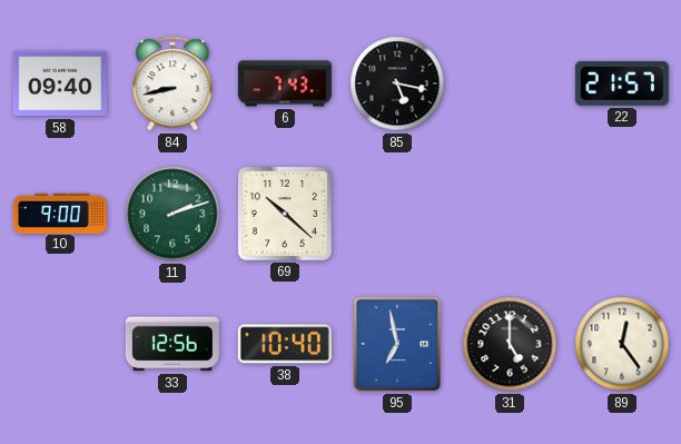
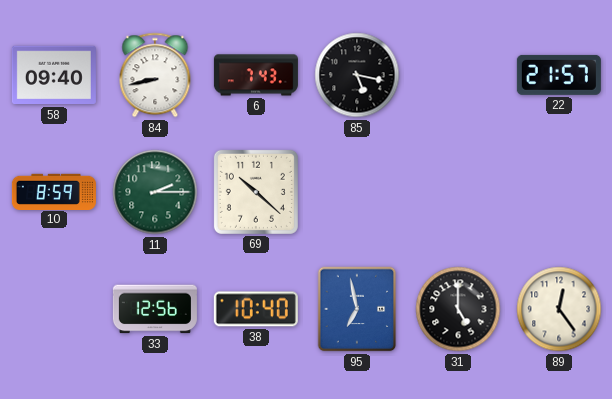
10: 9:00 -> 8:59 (54, 191)
11: 2:12 -> 2:15 (155, 192)
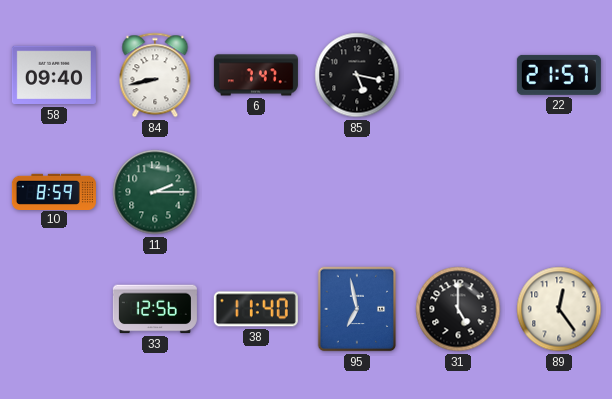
6: 7:43 -> 7:47 (256, 75)
69: 10:22 -> none (256, 192)
38: 10:40 -> 11:40 (256, 309)
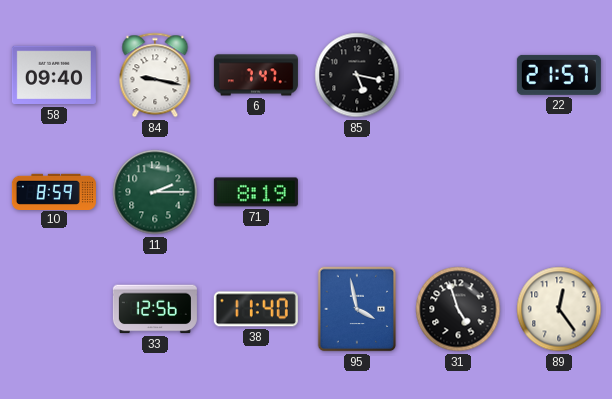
84: 8:43 -> 9:17 (155, 75)
71: none -> 8:19 (256, 192)
95: 6:58 -> 3:58 (357, 309)
31: 5:00 -> 4:57 (458, 309)
